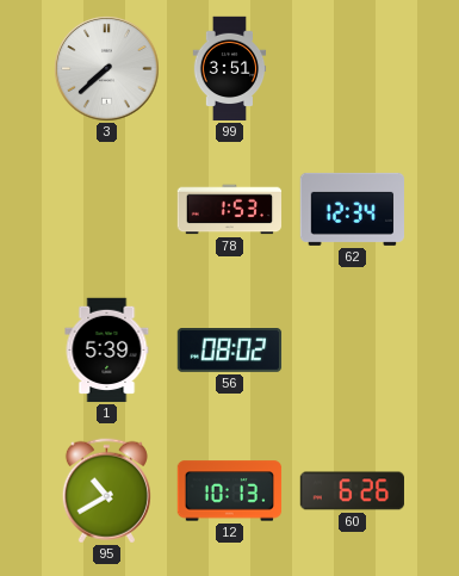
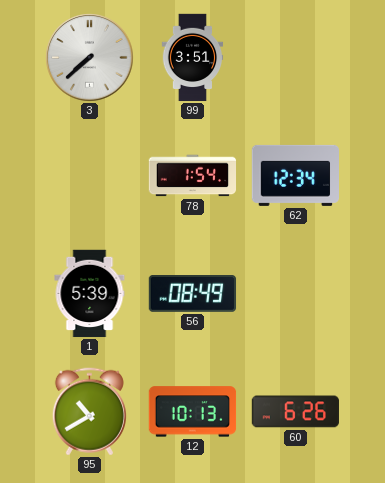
78: 1:53 -> 1:54 (193, 176)
56: 08:02 -> 08:49 (193, 294)
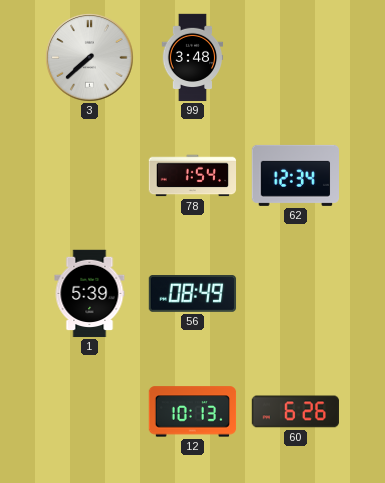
99: 3:51 -> 3:48 (193, 58)
95: 10:40 -> none (89, 412)
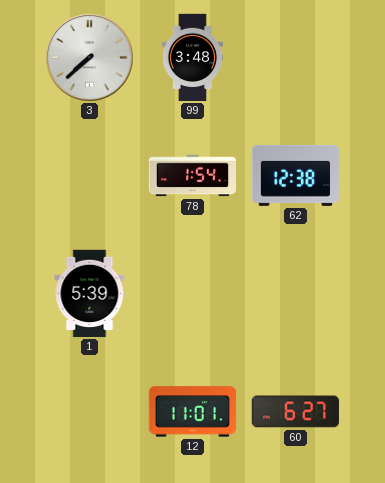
62: 12:34 -> 12:38 (295, 175)
56: 08:49 -> none (193, 294)
12: 10:13 -> 11:01 (193, 412)
60: 6:26 -> 6:27 (296, 412)
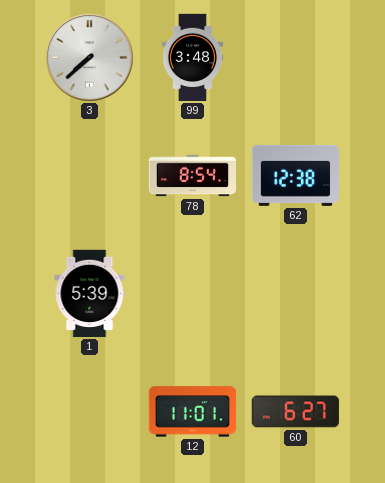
78: 1:54 -> 8:54 (193, 176)
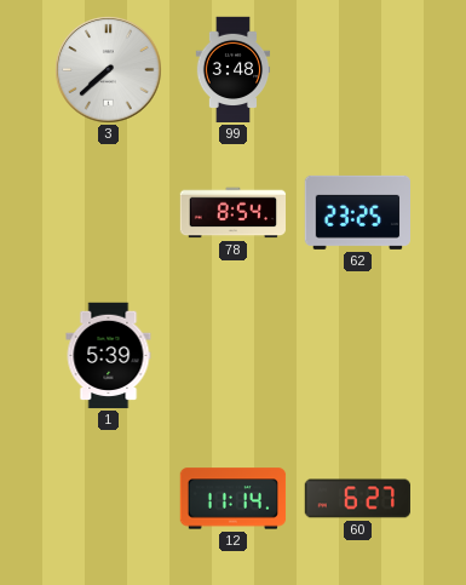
62: 12:38 -> 23:25 (357, 212)
12: 11:01 -> 11:14 (234, 499)
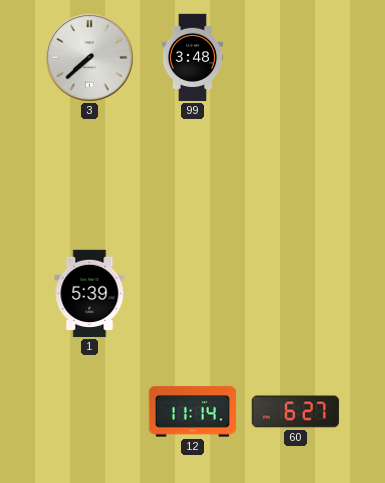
78: 8:54 -> none (234, 213)
62: 23:25 -> none (357, 212)
